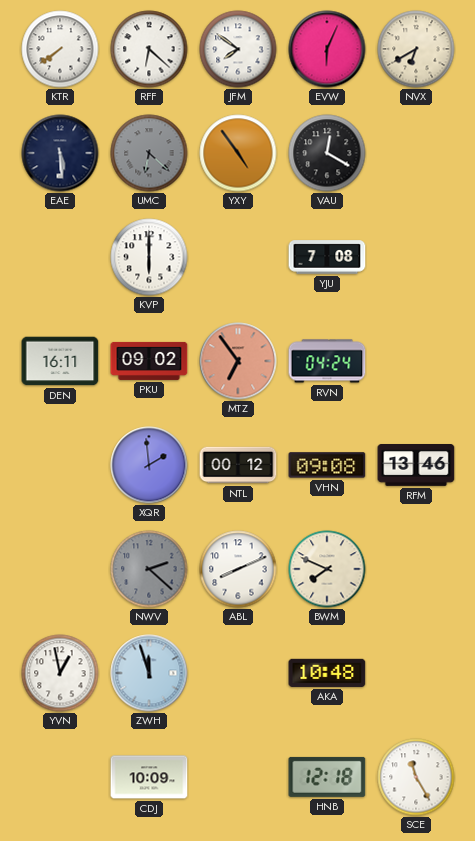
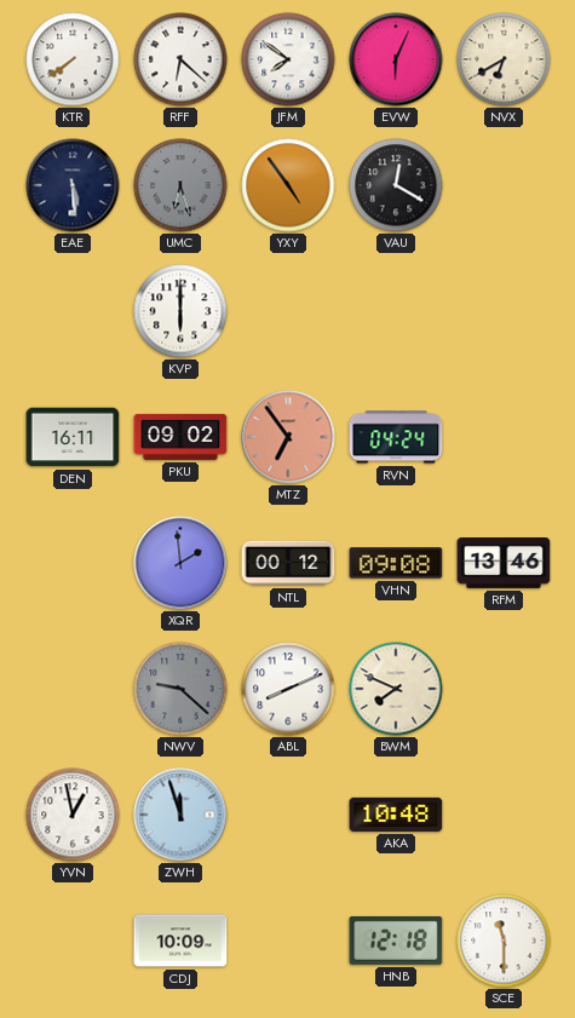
UMC: 6:22 -> 6:27 (180, 185)
YJU: 7:08 -> none (327, 257)
NWV: 2:22 -> 9:22 (180, 689)
SCE: 11:25 -> 11:30 (504, 941)
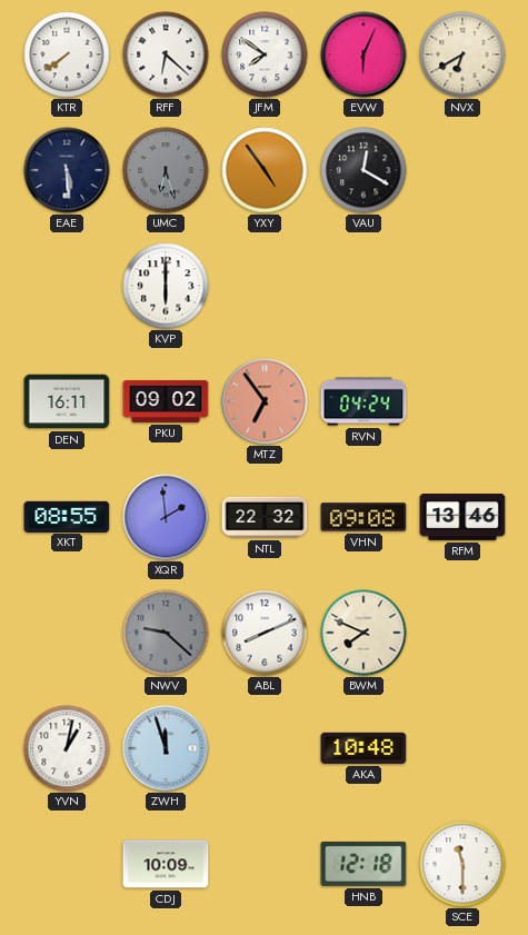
XKT: none -> 08:55 (67, 516)
NTL: 00:12 -> 22:32 (265, 517)
YVN: 12:58 -> 1:02 (67, 748)
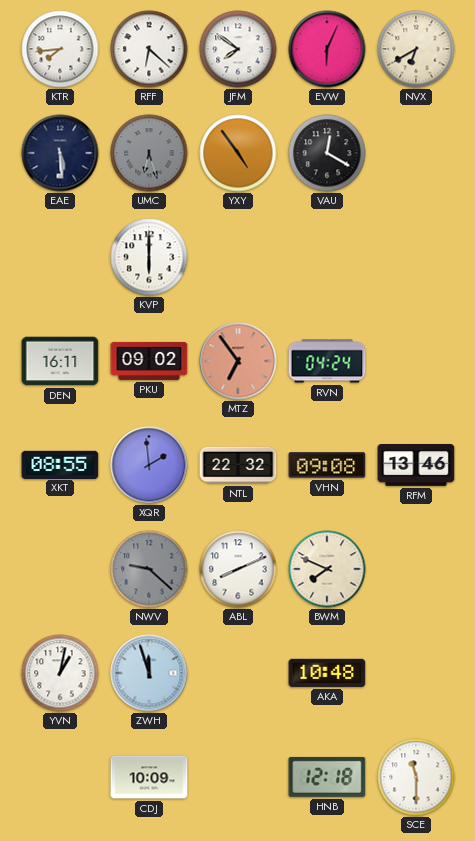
KTR: 7:39 -> 7:44 (60, 49)
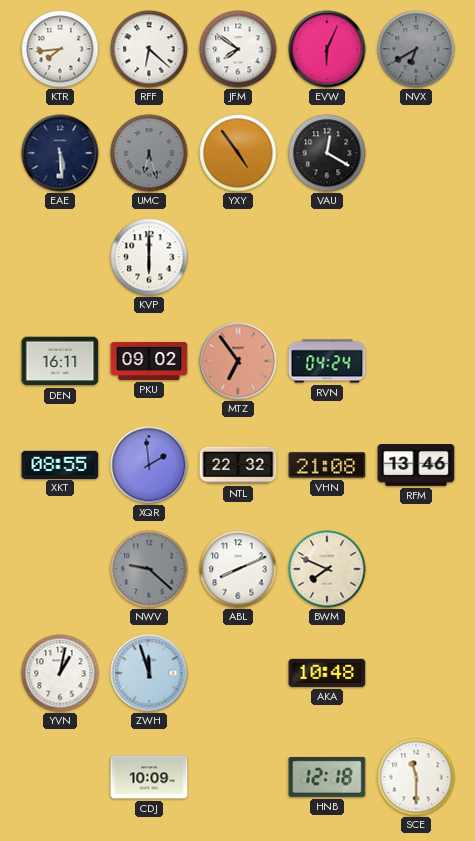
NVX dial: cream -> grey (416, 49)
VHN: 09:08 -> 21:08 (327, 465)
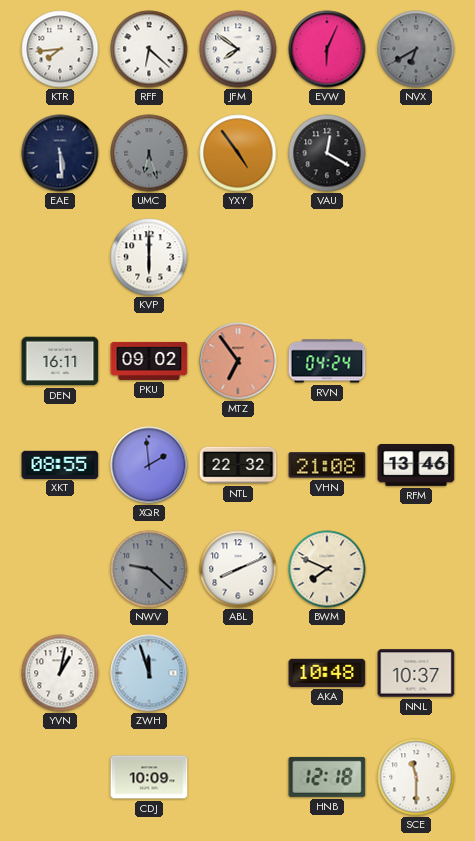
NNL: none -> 10:37 (416, 673)
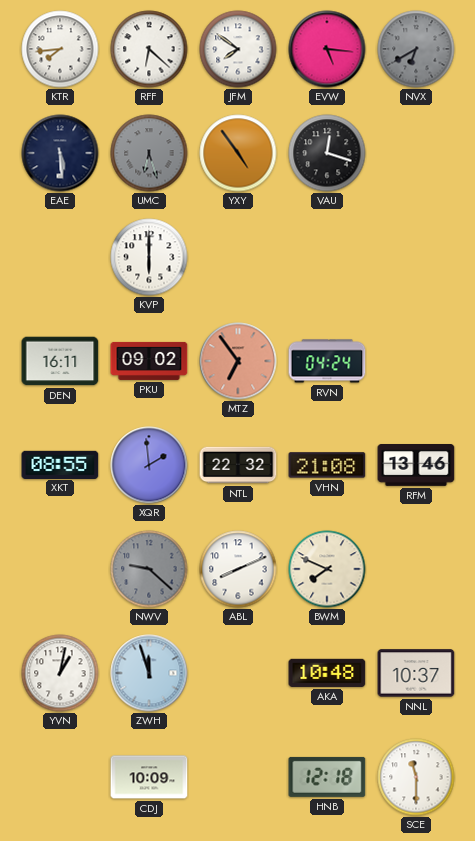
EVW: 6:04 -> 5:16 (327, 49)
VAU: 12:20 -> 12:18 (327, 153)
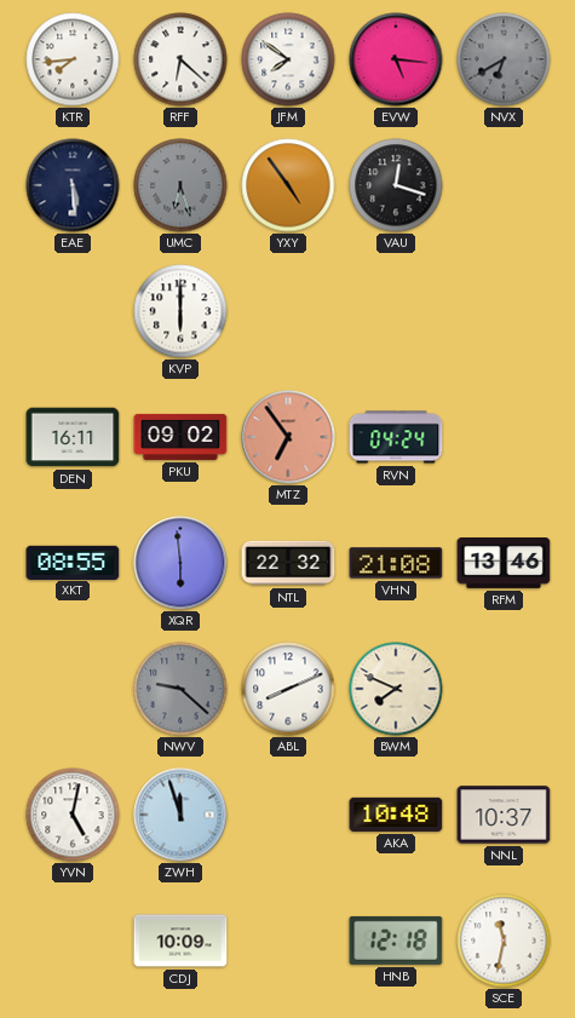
XQR: 1:59 -> 5:59 (180, 563)
YVN: 1:02 -> 5:02 (73, 815)
SCE: 11:30 -> 11:32 (504, 941)
